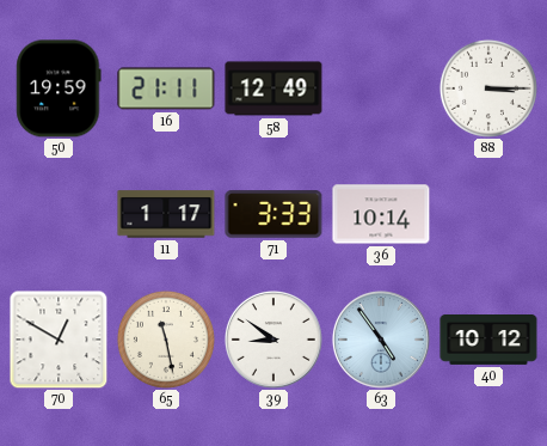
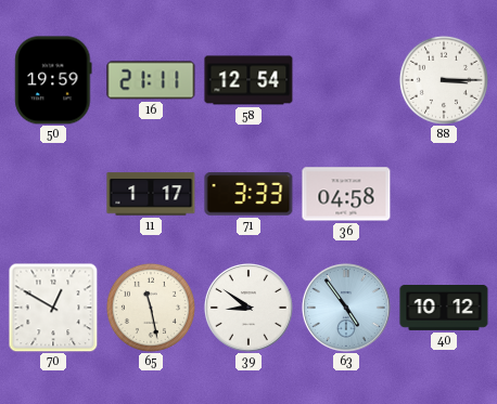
58: 12:49 -> 12:54 (248, 80)
36: 10:14 -> 04:58 (346, 194)
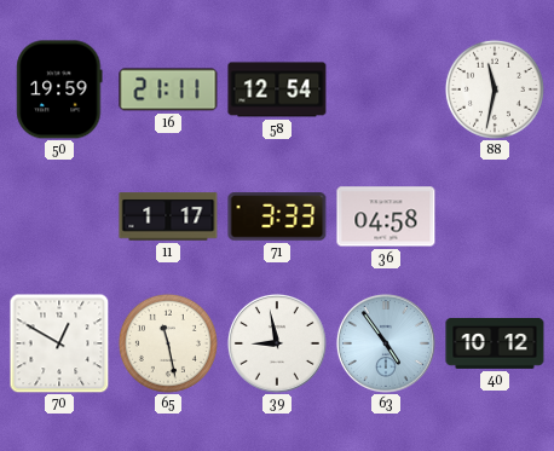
88: 3:15 -> 11:32 (495, 89)
39: 8:51 -> 8:58 (277, 343)
